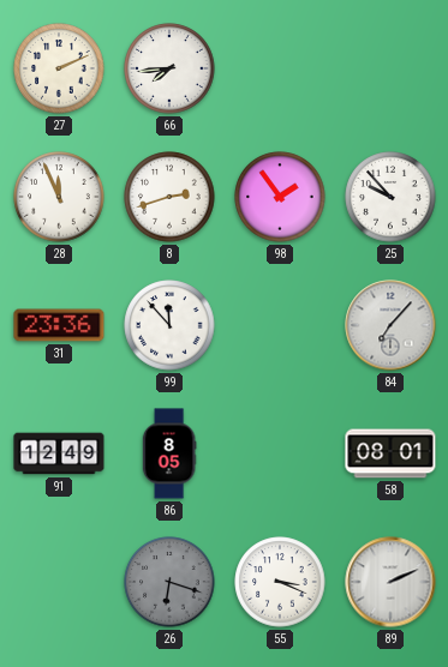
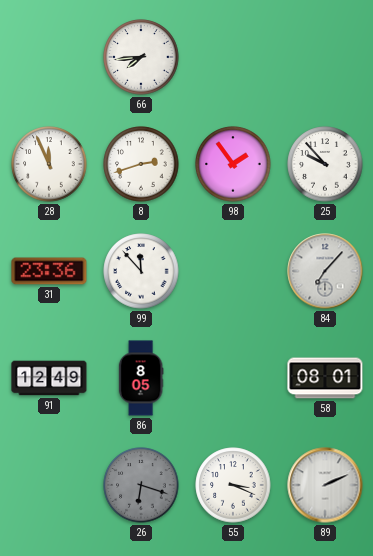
27: 2:11 -> none (59, 68)
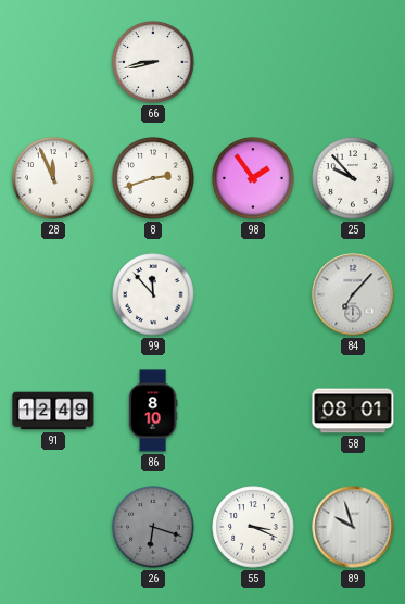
66: 7:44 -> 8:43 (153, 62)
31: 23:36 -> none (49, 271)
86: 8:05 -> 8:10 (153, 411)
89: 2:11 -> 9:57 (353, 527)
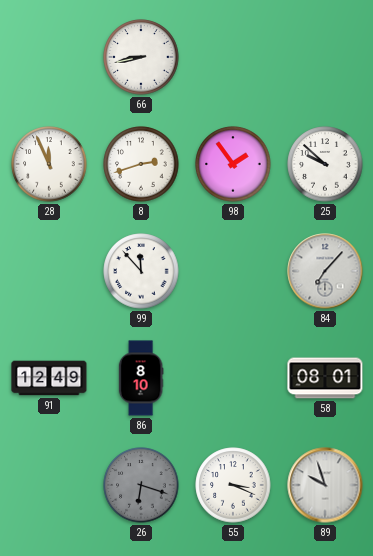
25: 9:53 -> 9:52 (325, 164)
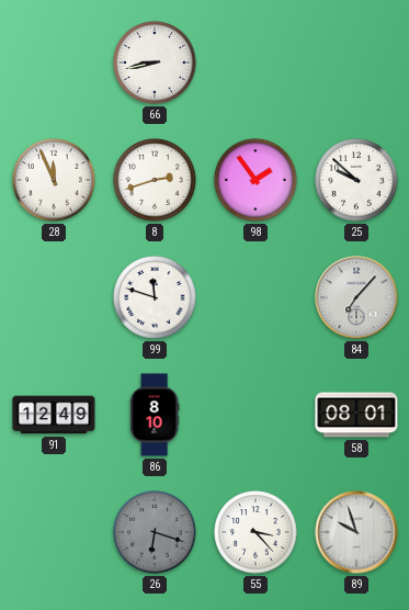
99: 11:53 -> 11:48 (155, 297)
55: 3:19 -> 3:23 (255, 532)
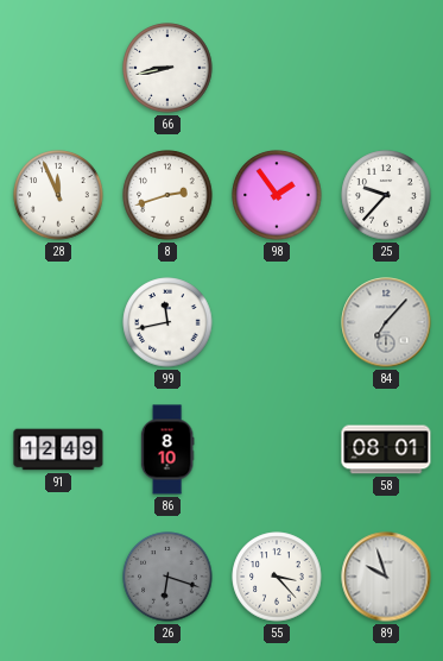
25: 9:52 -> 9:37 (386, 195)
99: 11:48 -> 11:43 (167, 322)
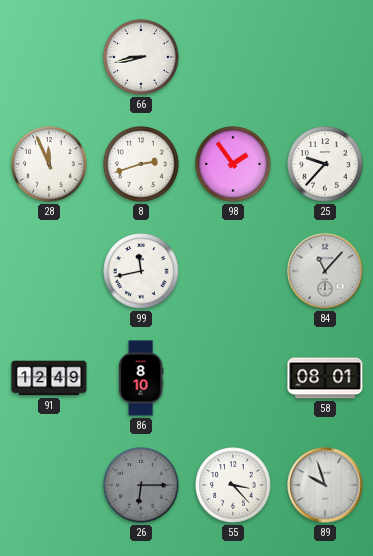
84: 7:07 -> 11:07 (325, 271)
26: 6:18 -> 6:15 (141, 485)
